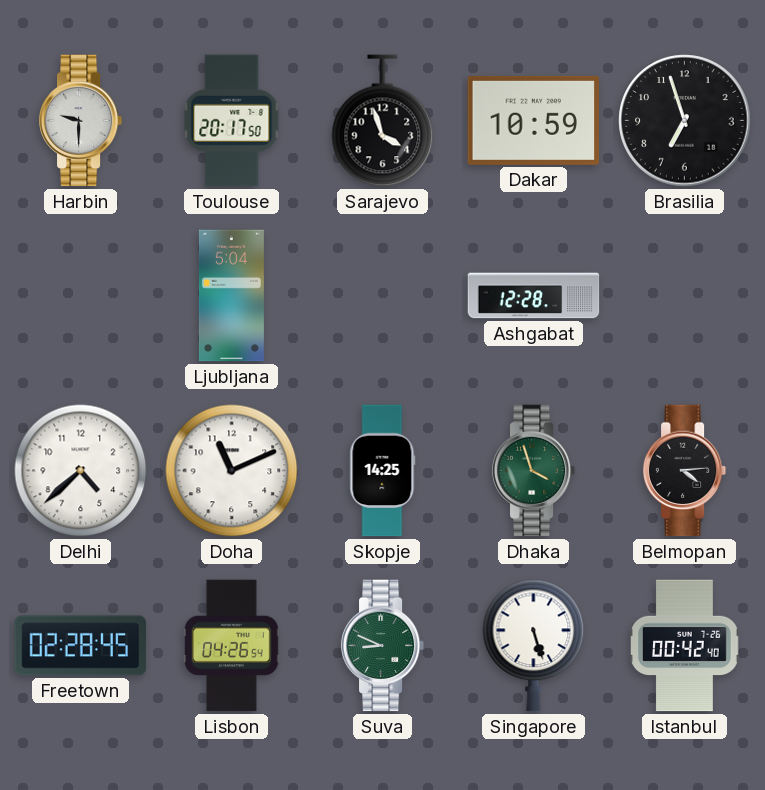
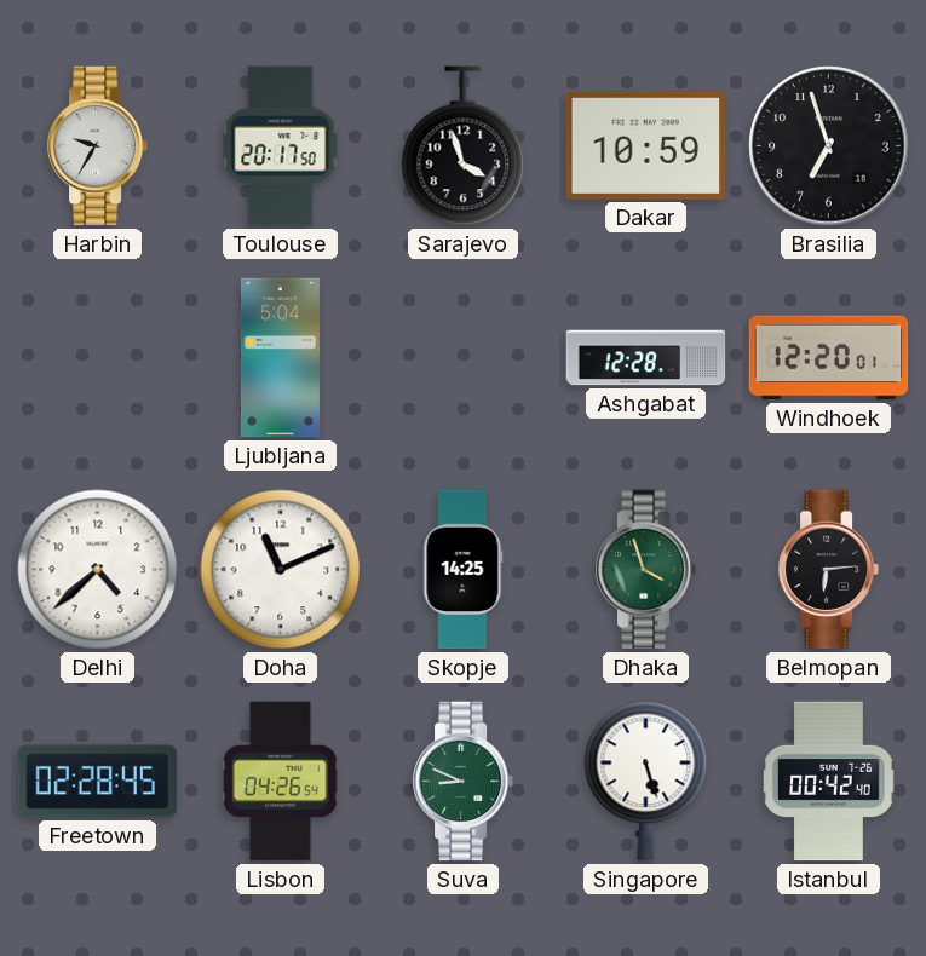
Harbin: 9:30 -> 9:35 (98, 146)
Windhoek: none -> 12:20 (829, 358)
Belmopan: 4:14 -> 6:14 (829, 570)
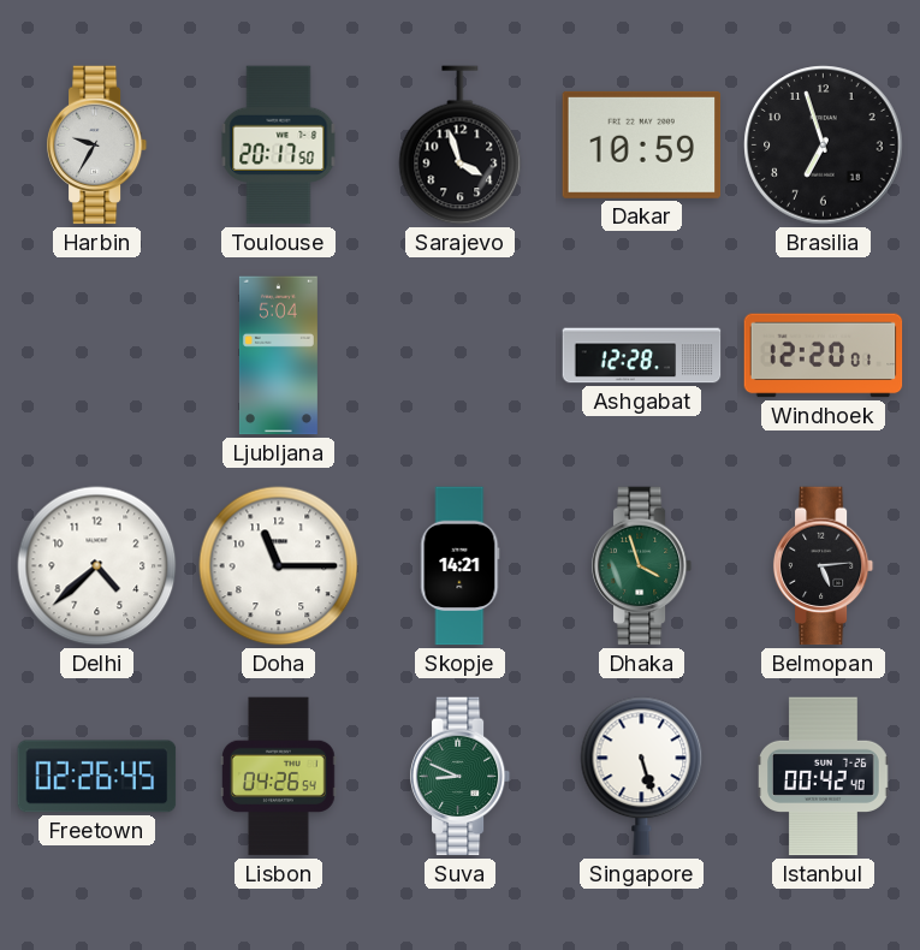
Doha: 11:11 -> 11:15 (279, 566)
Skopje: 14:25 -> 14:21 (461, 566)
Belmopan: 6:14 -> 5:14 (824, 566)
Freetown: 02:28 -> 02:26 (97, 777)
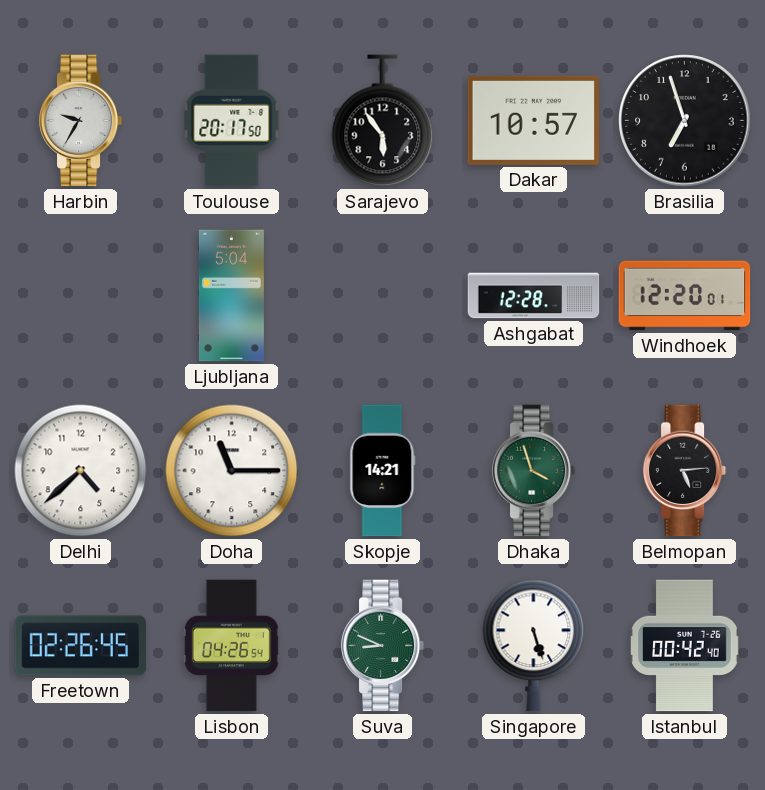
Sarajevo: 3:57 -> 5:54 (383, 121)
Dakar: 10:59 -> 10:57 (534, 120)
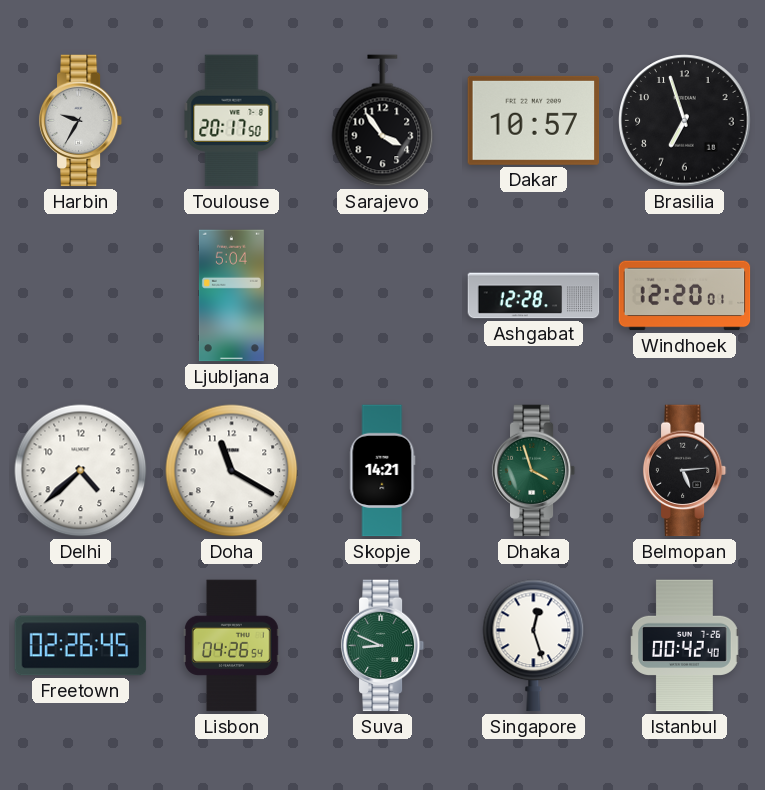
Sarajevo: 5:54 -> 3:54 (383, 121)
Doha: 11:15 -> 11:20 (232, 471)
Singapore: 5:27 -> 12:27 (534, 646)
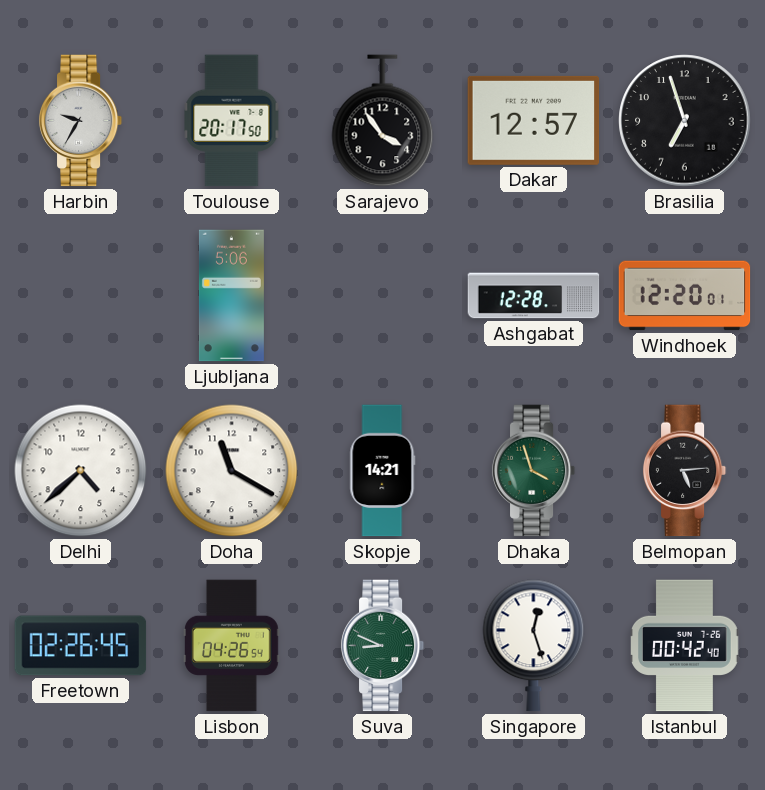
Dakar: 10:57 -> 12:57 (534, 120)
Ljubljana: 5:04 -> 5:06 (231, 296)
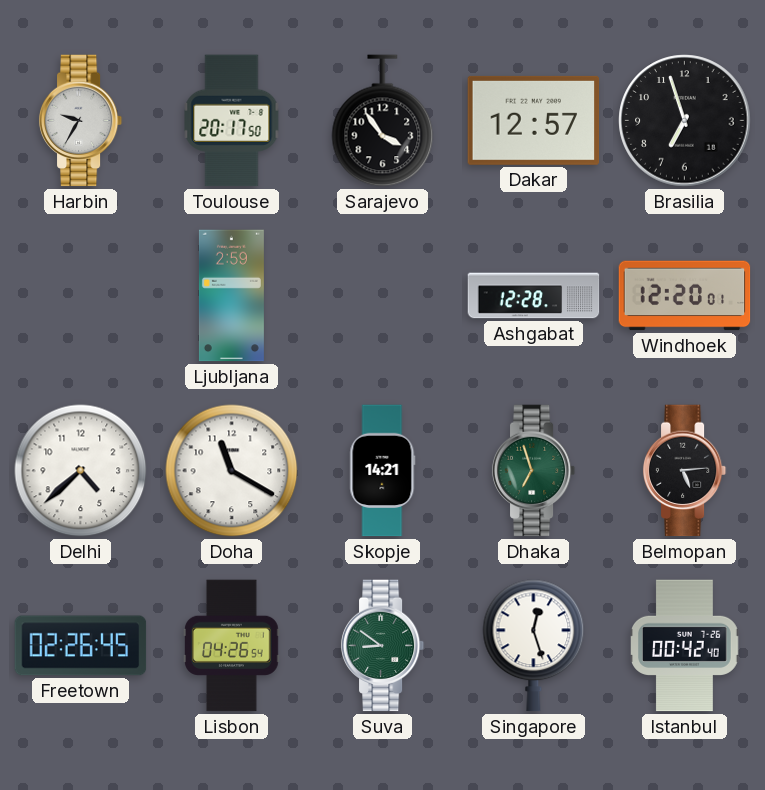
Ljubljana: 5:06 -> 2:59 (231, 296)
Dhaka: 3:57 -> 6:57 (534, 471)
Suva: 8:49 -> 8:51 (383, 646)
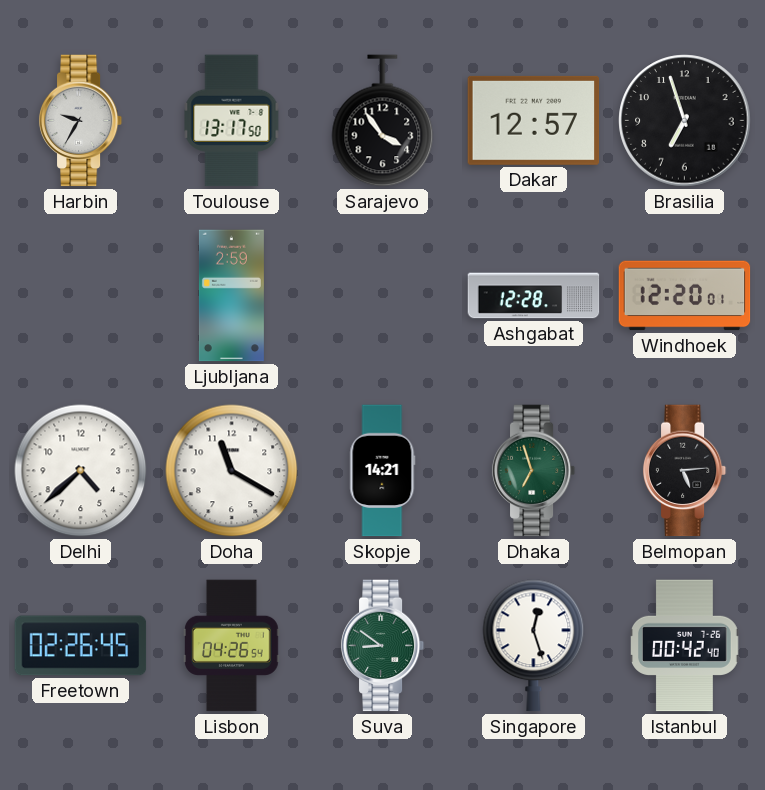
Toulouse: 20:17 -> 13:17 (232, 121)
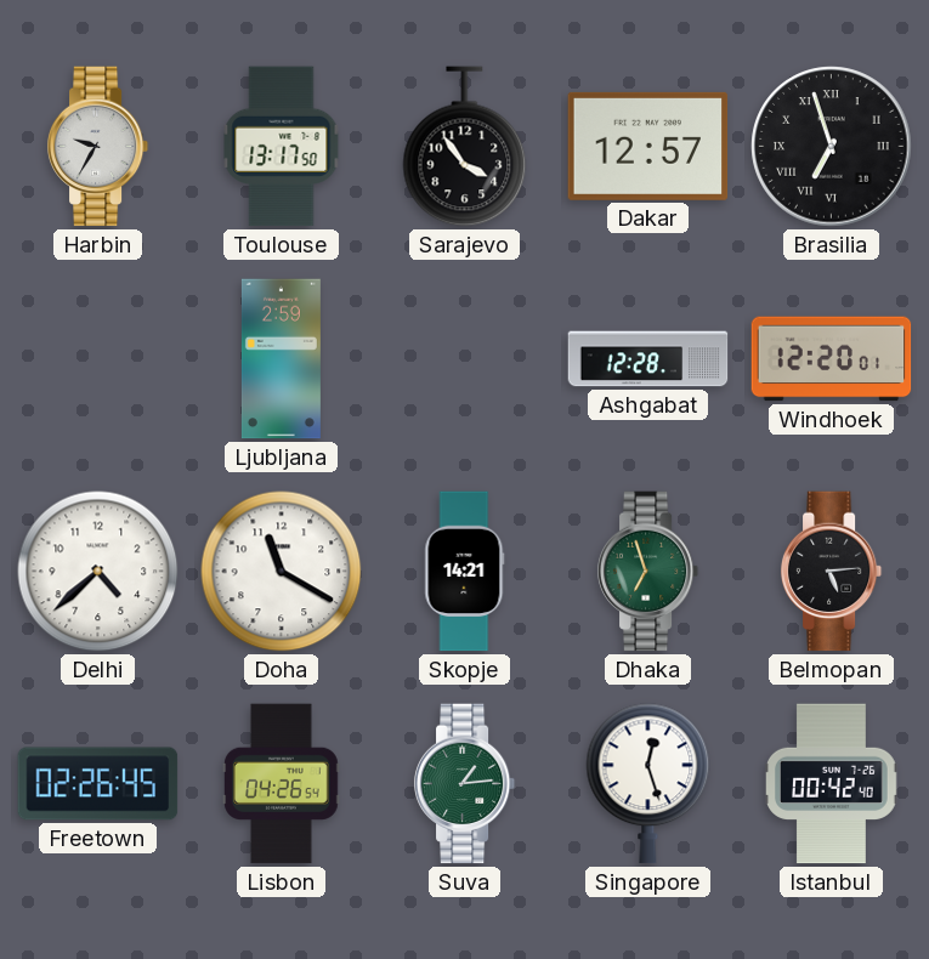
Brasilia numerals: Arabic -> Roman (832, 147)
Suva: 8:51 -> 1:14 (465, 784)
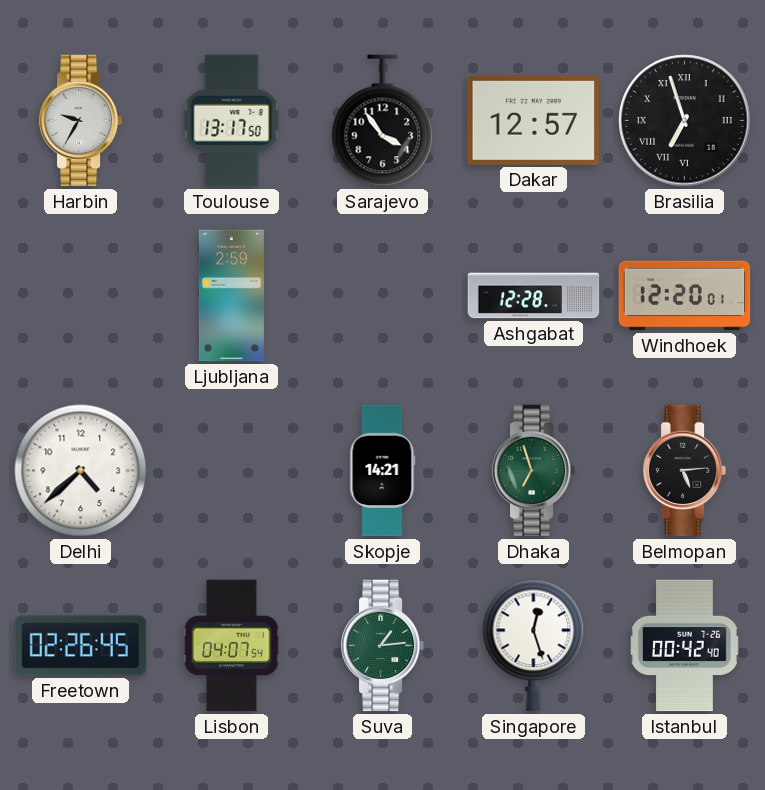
Doha: 11:20 -> none (282, 572)
Lisbon: 04:26 -> 04:07 (232, 646)
